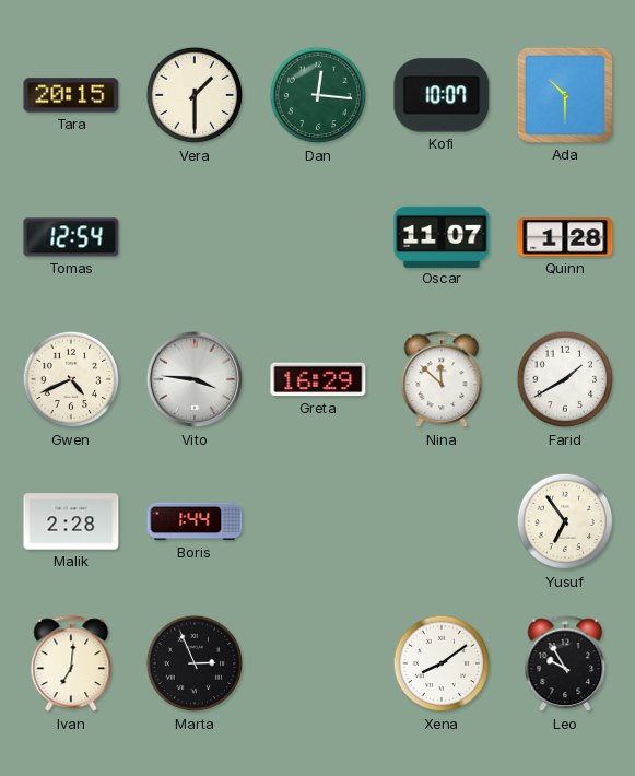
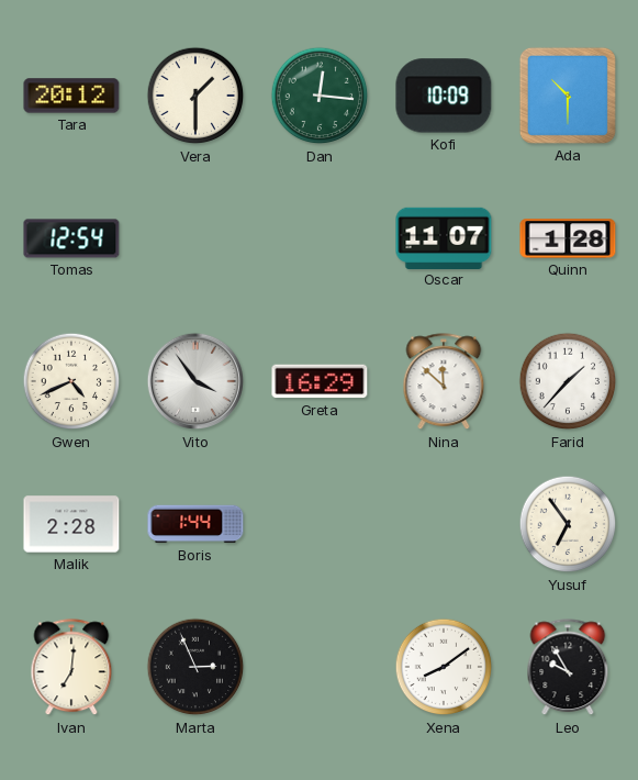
Tara: 20:15 -> 20:12 (71, 96)
Kofi: 10:07 -> 10:09 (444, 96)
Vito: 3:46 -> 3:54 (195, 381)
Farid: 1:40 -> 1:37 (568, 381)
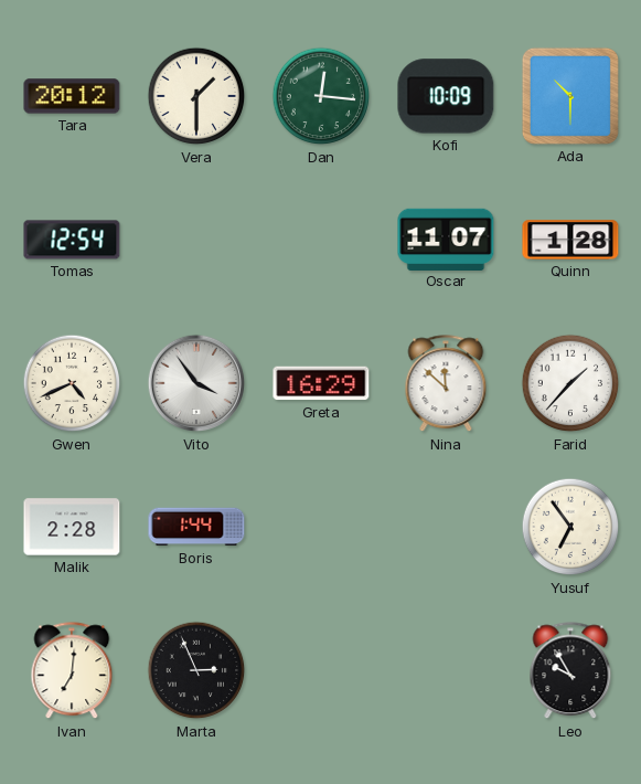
Xena: 8:09 -> none (444, 667)
